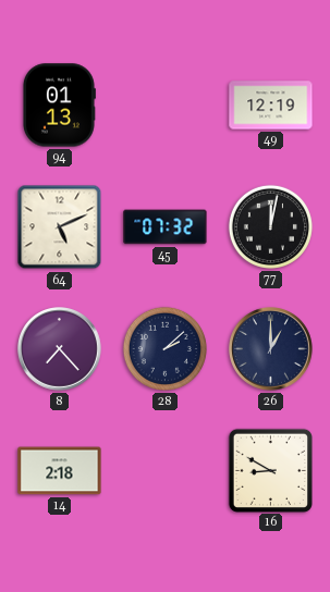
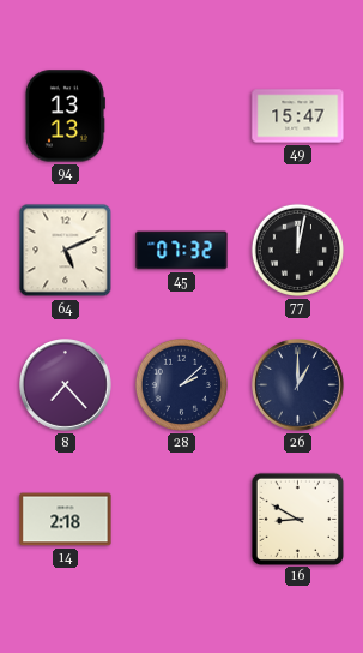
94: 01:13 -> 13:13 (65, 116)
49: 12:19 -> 15:47 (298, 116)
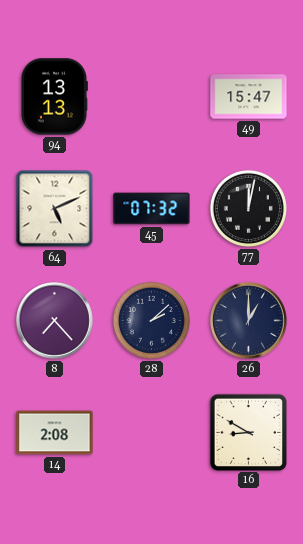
14: 2:18 -> 2:08 (55, 433)
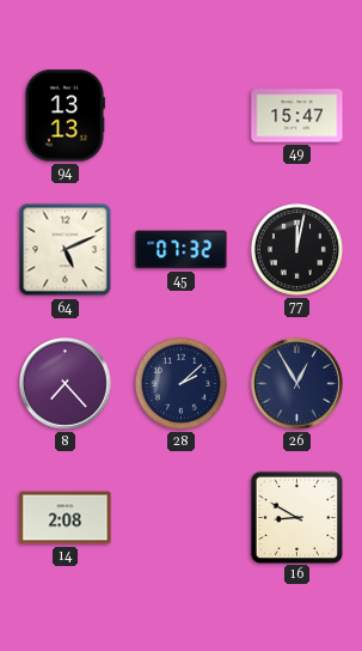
26: 1:00 -> 12:55 (297, 384)
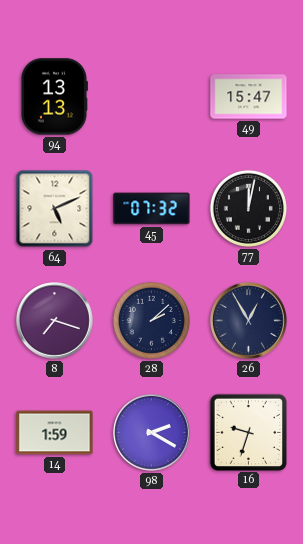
8: 7:23 -> 7:18 (55, 321)
14: 2:08 -> 1:59 (55, 433)
98: none -> 2:20 (152, 433)
16: 8:50 -> 9:33 (248, 432)
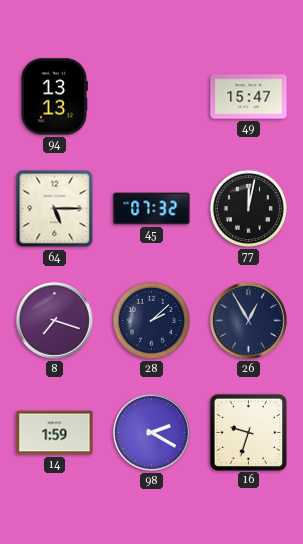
64: 5:11 -> 5:15 (55, 209)
